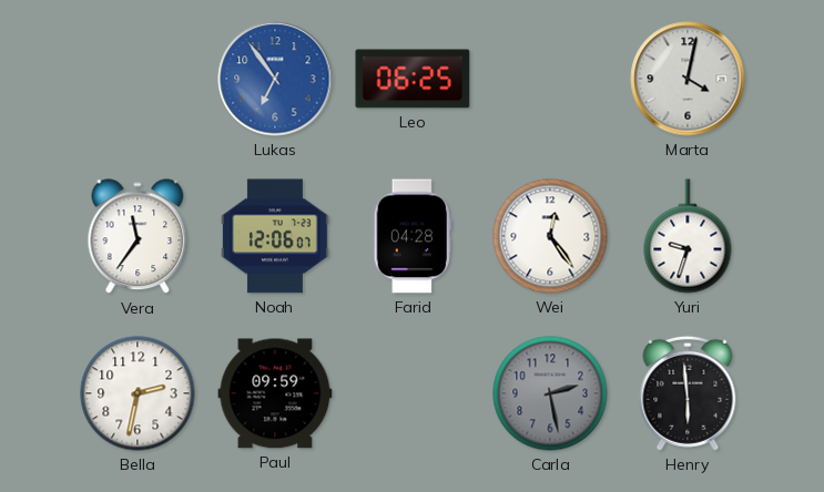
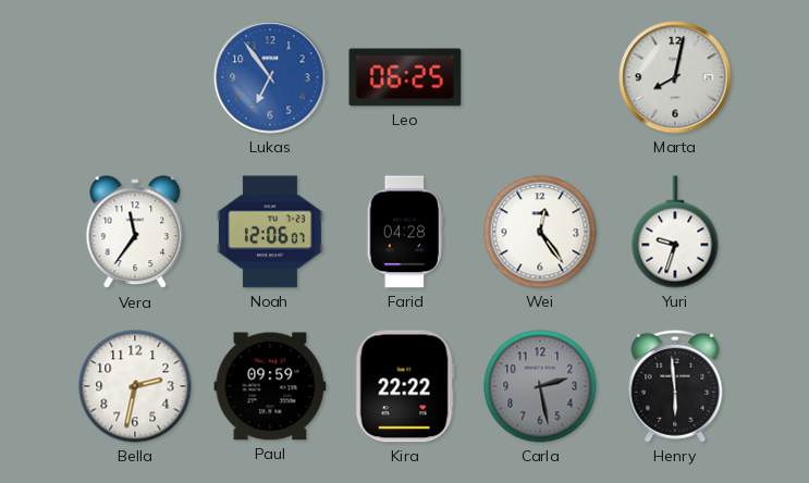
Marta: 4:02 -> 8:02 (675, 77)
Kira: none -> 22:22 (405, 386)
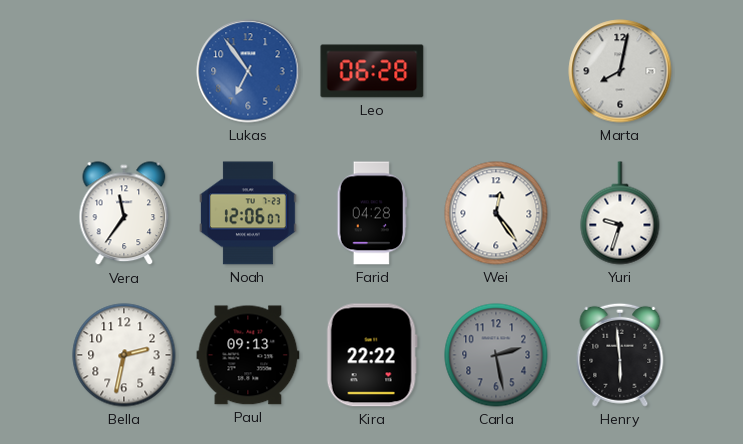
Leo: 06:25 -> 06:28 (372, 71)
Paul: 09:59 -> 09:13 (248, 355)
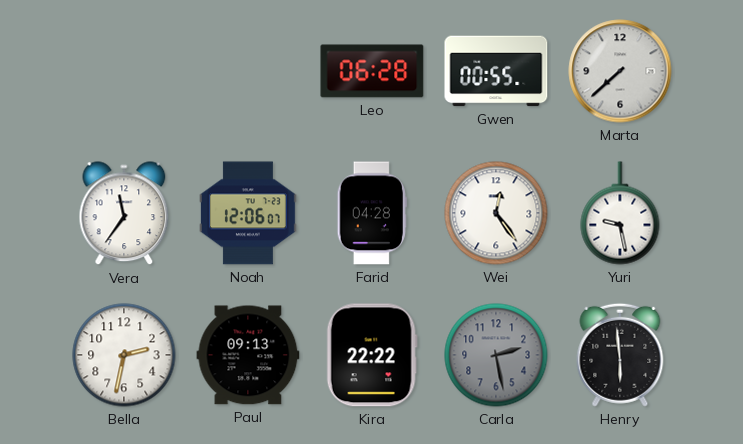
Lukas: 6:54 -> none (248, 71)
Gwen: none -> 00:55 (496, 71)
Marta: 8:02 -> 7:38 (620, 71)
Yuri: 9:33 -> 9:28 (620, 213)
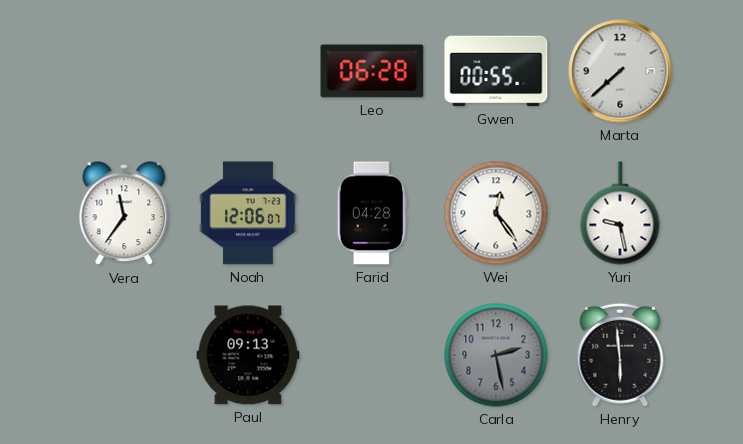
Bella: 2:32 -> none (124, 355)
Kira: 22:22 -> none (372, 355)
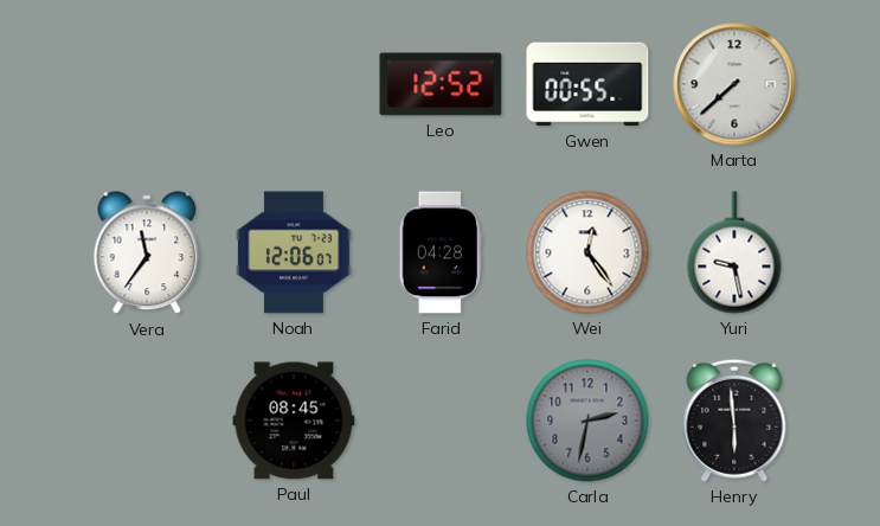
Leo: 06:28 -> 12:52 (441, 84)
Paul: 09:13 -> 08:45 (294, 421)
Carla: 2:28 -> 2:32 (587, 421)
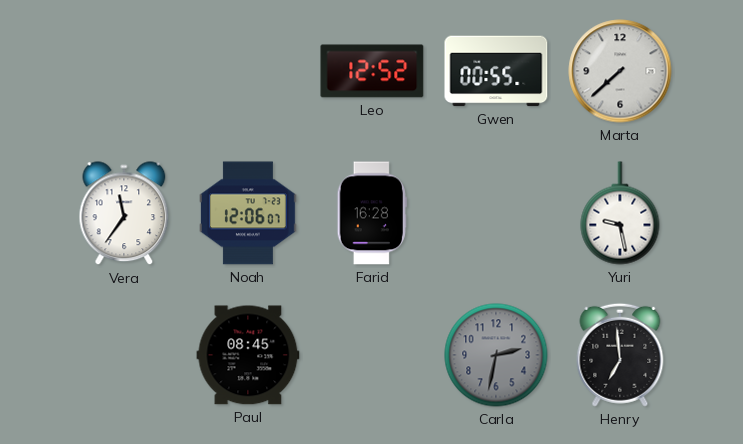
Farid: 04:28 -> 16:28 (372, 213)
Wei: 12:24 -> none (587, 252)
Henry: 5:59 -> 6:59 (620, 355)
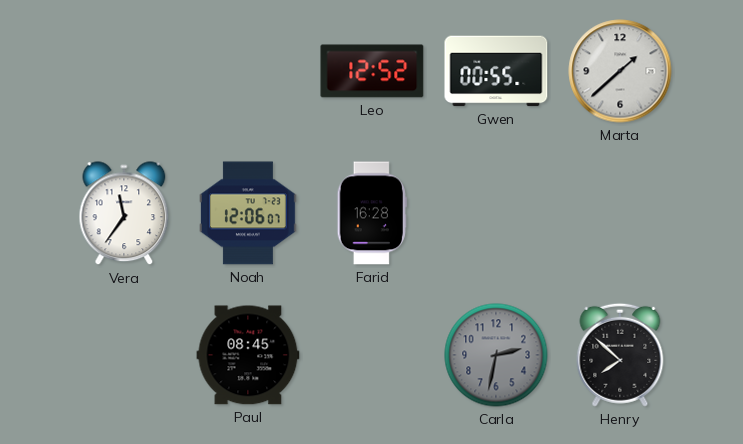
Marta: 7:38 -> 1:38 (620, 71)
Yuri: 9:28 -> none (620, 213)
Henry: 6:59 -> 7:52 (620, 355)
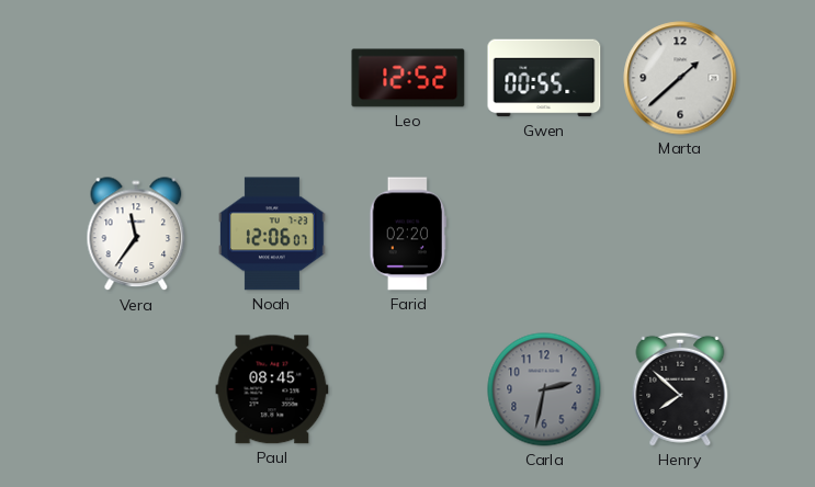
Farid: 16:28 -> 02:20 (408, 234)
